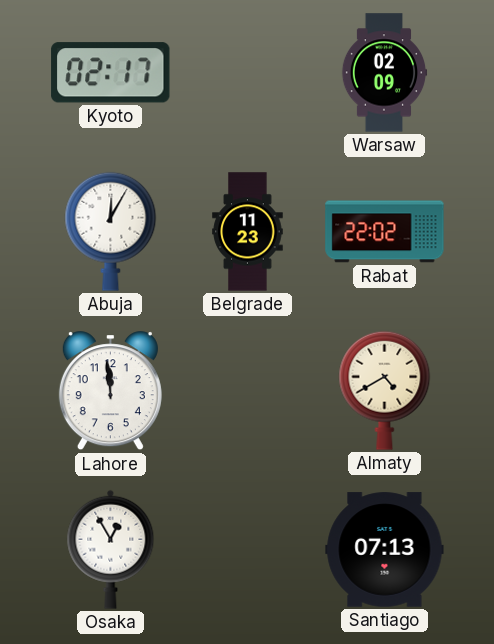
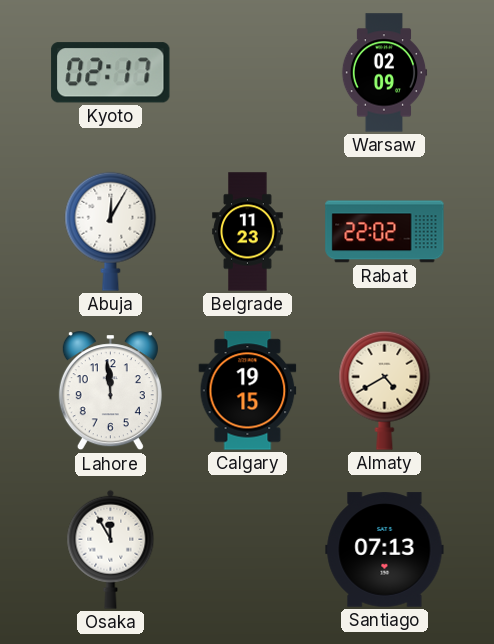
Calgary: none -> 19:15 (248, 391)
Osaka: 12:55 -> 11:55 (111, 549)
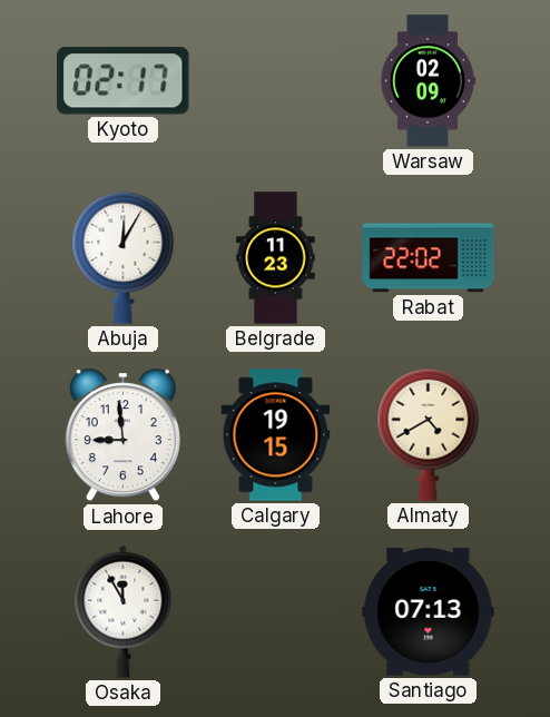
Lahore: 11:59 -> 8:59 (122, 435)
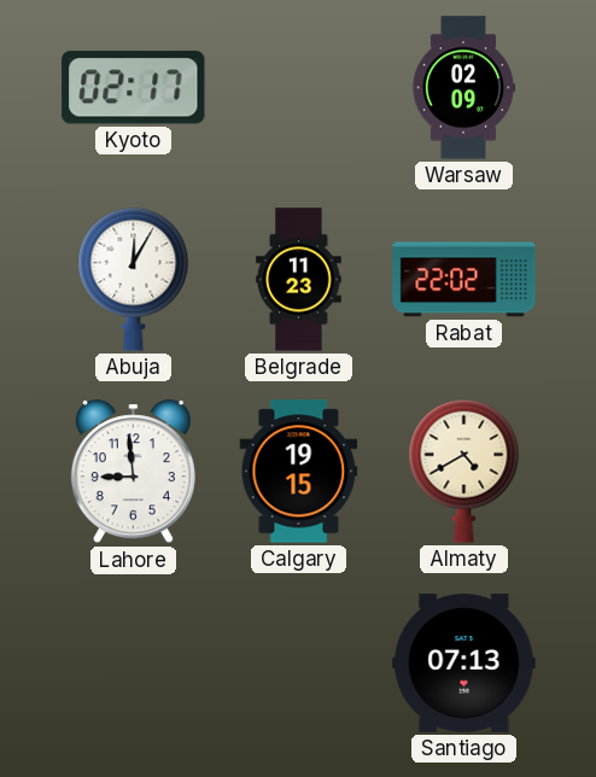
Osaka: 11:55 -> none (124, 611)
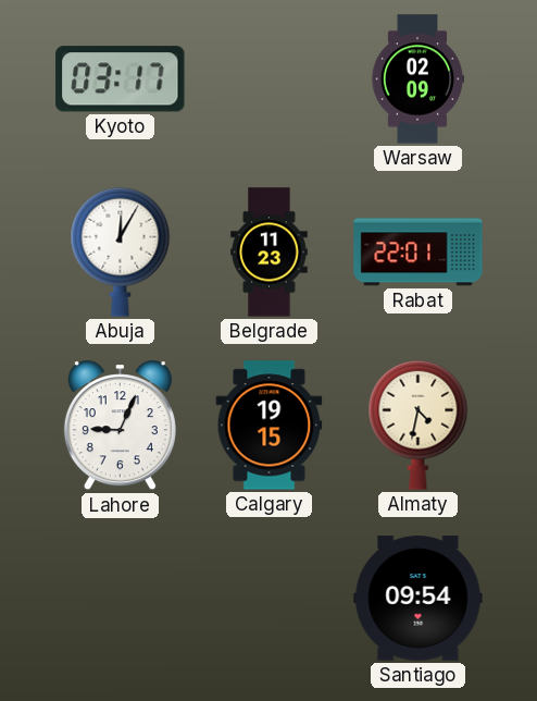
Kyoto: 02:17 -> 03:17 (121, 79)
Rabat: 22:02 -> 22:01 (419, 253)
Lahore: 8:59 -> 9:04 (120, 426)
Almaty: 4:40 -> 4:32 (419, 425)
Santiago: 07:13 -> 09:54 (419, 599)
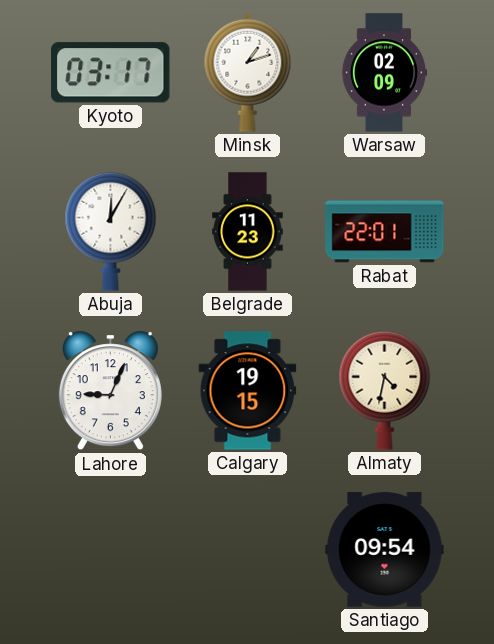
Minsk: none -> 1:12 (248, 72)
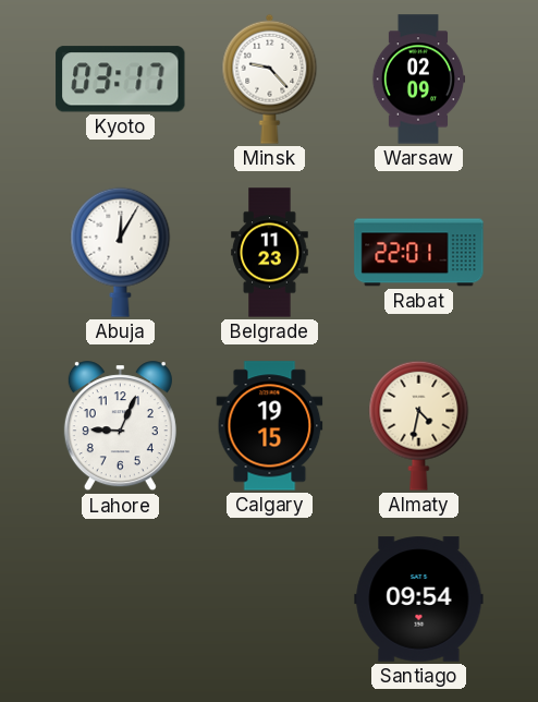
Minsk: 1:12 -> 9:23 (270, 78)
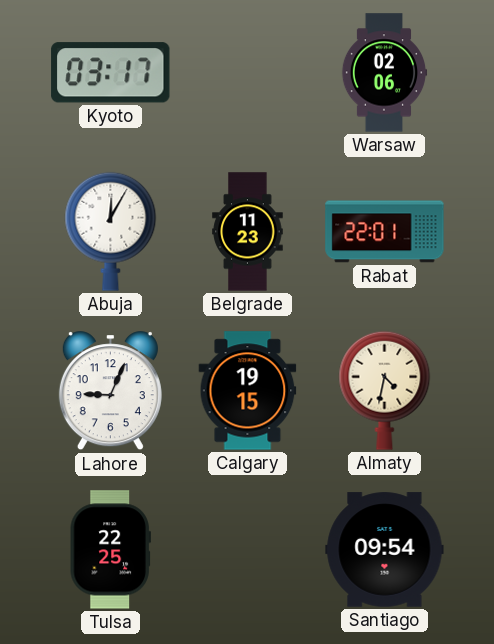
Minsk: 9:23 -> none (270, 78)
Warsaw: 02:09 -> 02:06 (384, 73)
Tulsa: none -> 22:25 (110, 550)
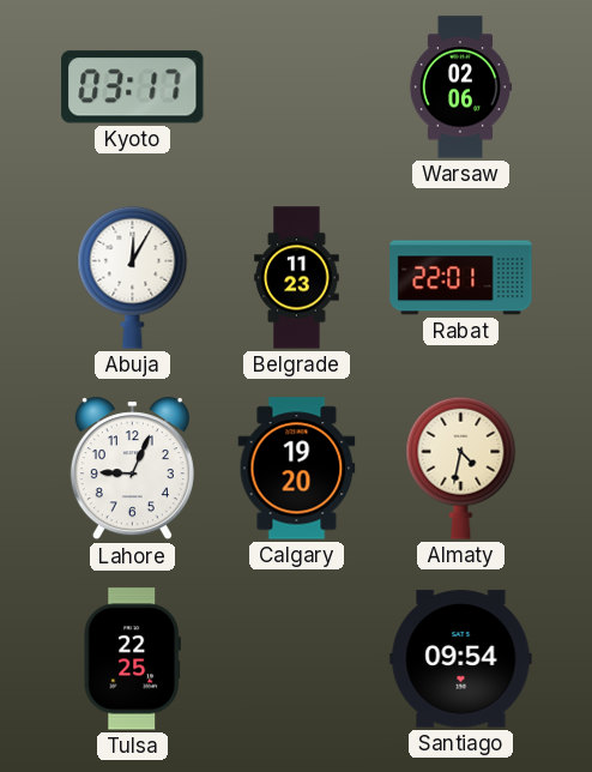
Calgary: 19:15 -> 19:20 (297, 469)
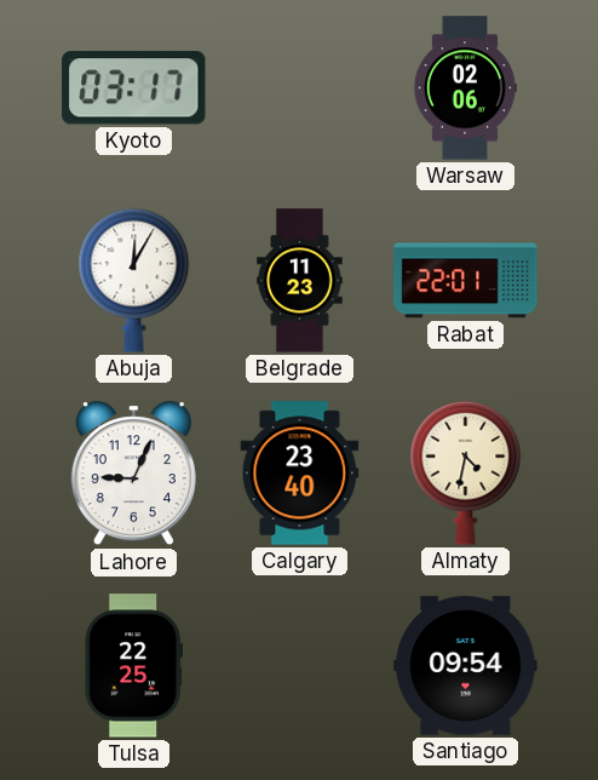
Calgary: 19:20 -> 23:40 (300, 474)
